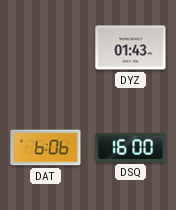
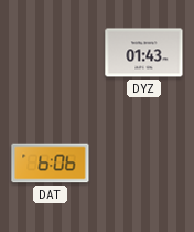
DSQ: 16:00 -> none (131, 147)
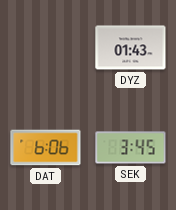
SEK: none -> 3:45 (131, 148)
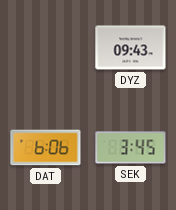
DYZ: 01:43 -> 09:43 (131, 48)
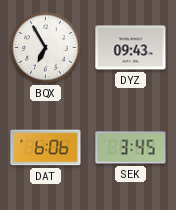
BQX: none -> 6:55 (46, 48)
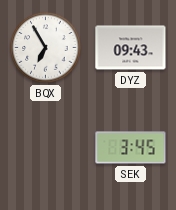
DAT: 6:06 -> none (46, 148)
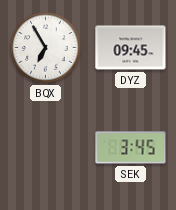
DYZ: 09:43 -> 09:45 (131, 48)
